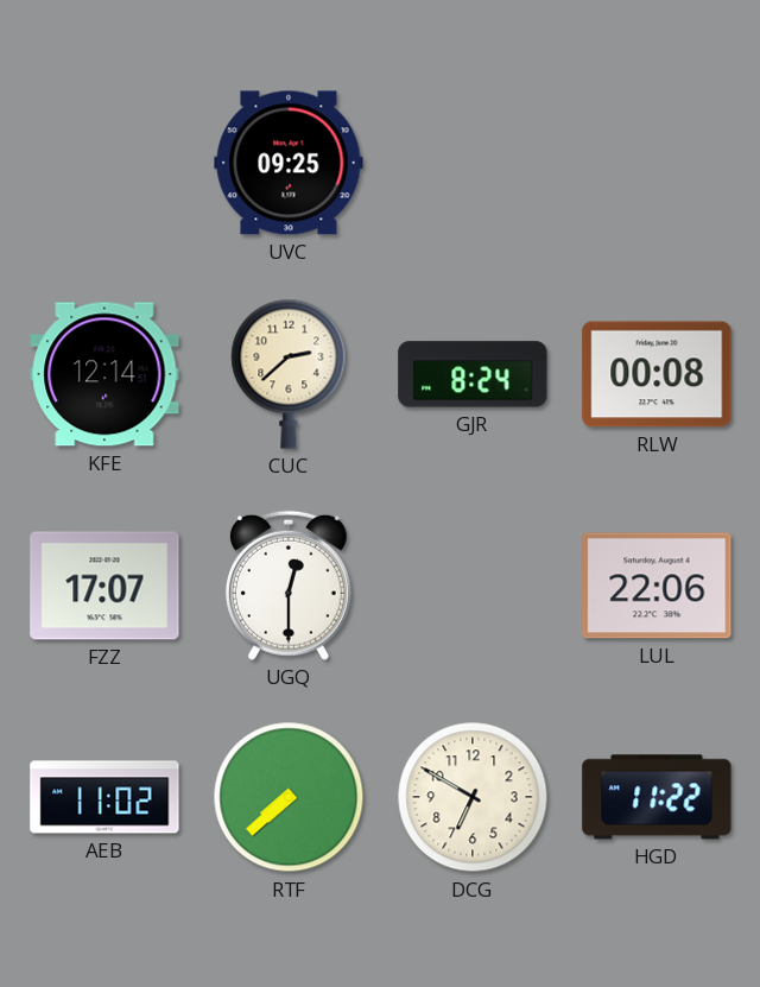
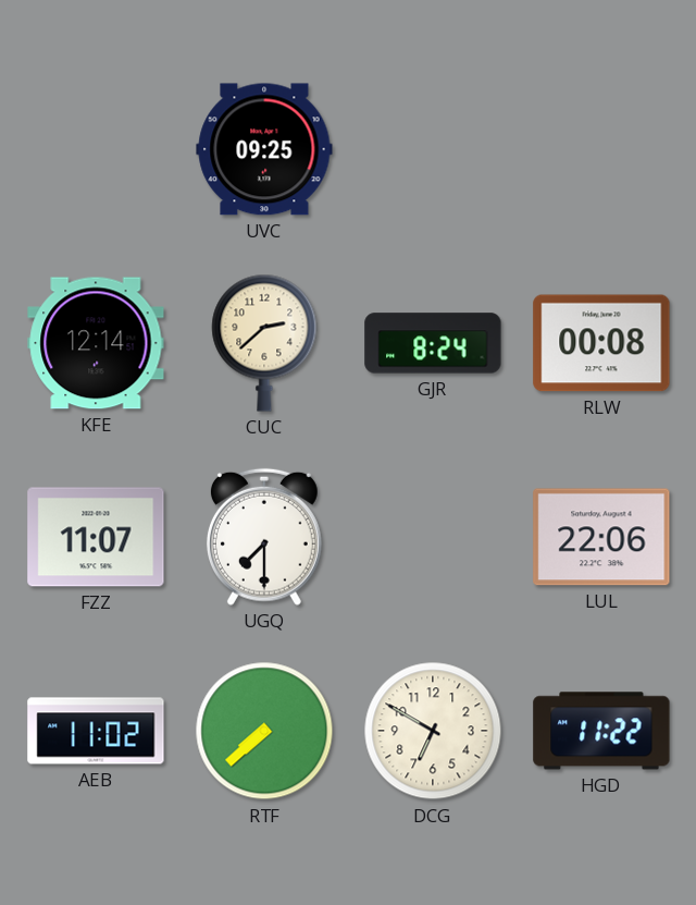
FZZ: 17:07 -> 11:07 (96, 537)
UGQ: 12:30 -> 7:30 (264, 537)
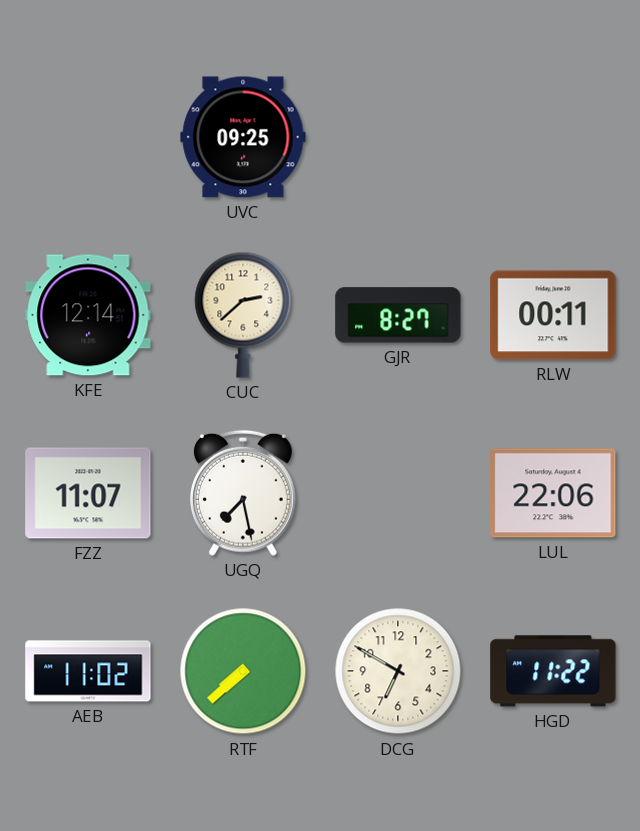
GJR: 8:24 -> 8:27 (398, 315)
RLW: 00:08 -> 00:11 (553, 315)
UGQ: 7:30 -> 7:28 (243, 493)
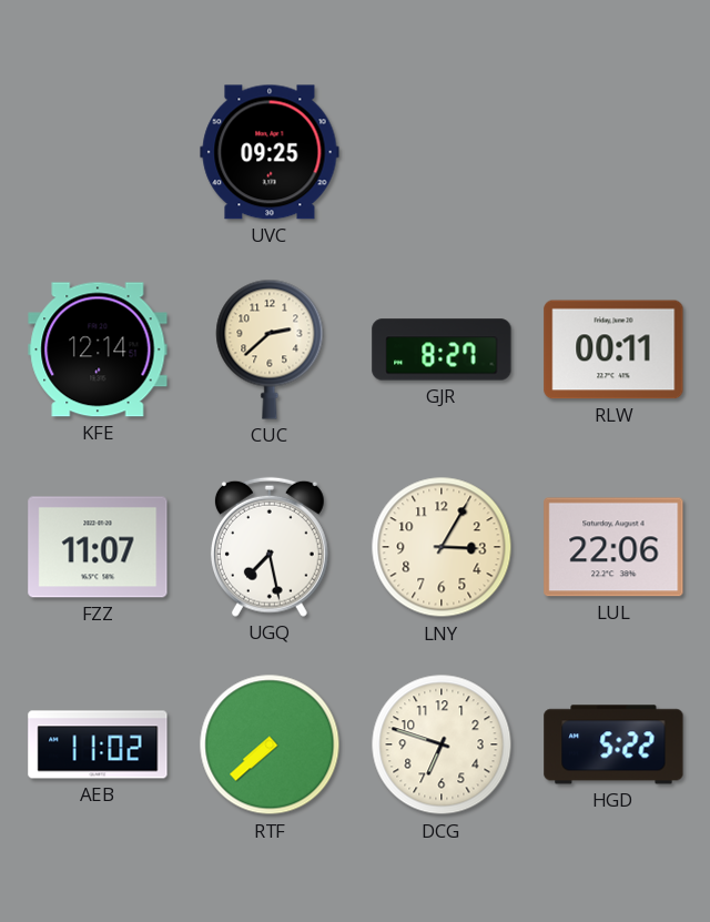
LNY: none -> 3:05 (442, 547)
DCG: 6:50 -> 6:48 (442, 744)
HGD: 11:22 -> 5:22 (613, 744)
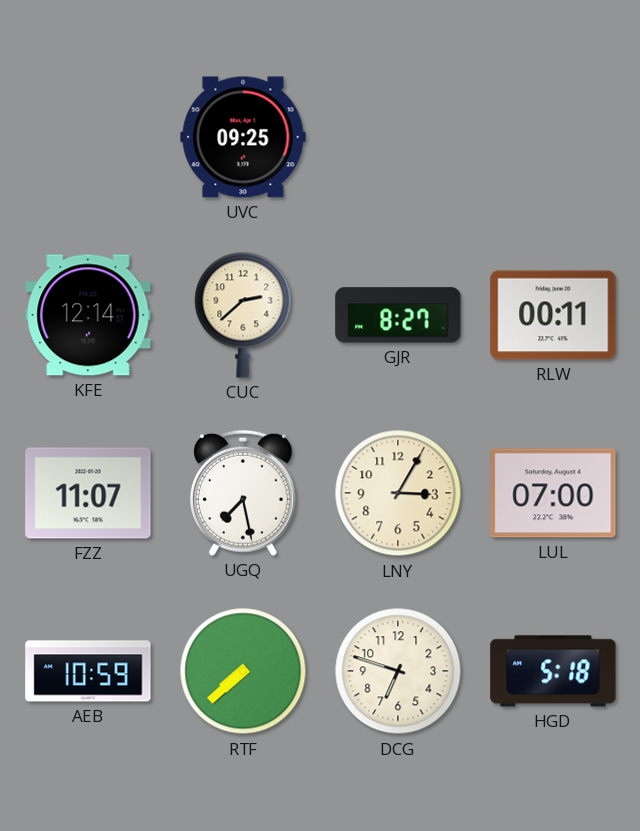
LUL: 22:06 -> 07:00 (553, 493)
AEB: 11:02 -> 10:59 (88, 671)
HGD: 5:22 -> 5:18 (553, 671)
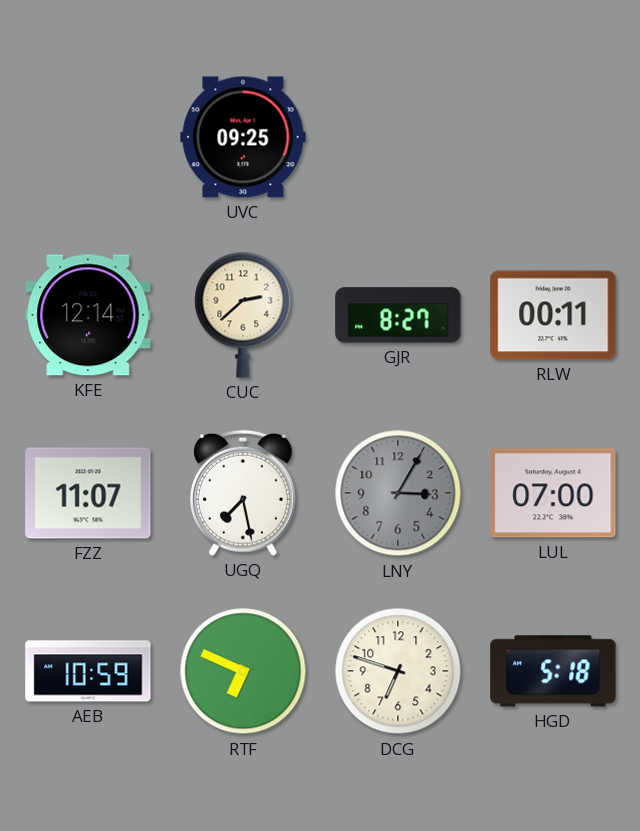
LNY dial: cream -> grey (398, 493)
RTF: 7:38 -> 6:49 (243, 671)
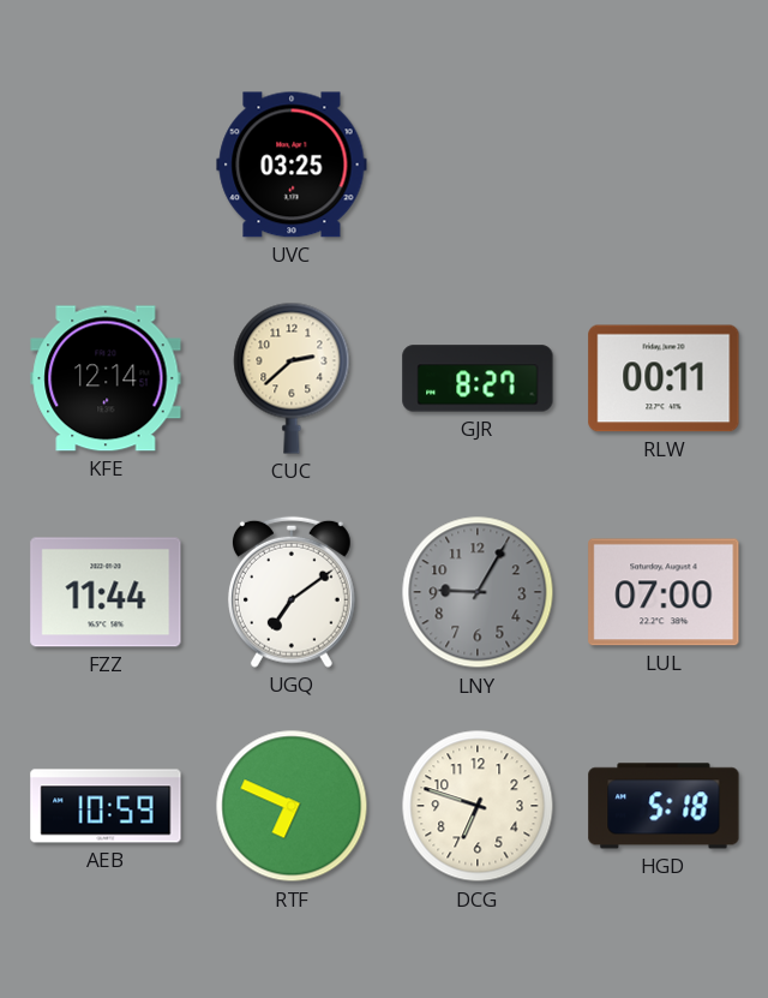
UVC: 09:25 -> 03:25 (292, 165)
FZZ: 11:07 -> 11:44 (106, 592)
UGQ: 7:28 -> 7:09 (292, 592)
LNY: 3:05 -> 9:05 (478, 592)
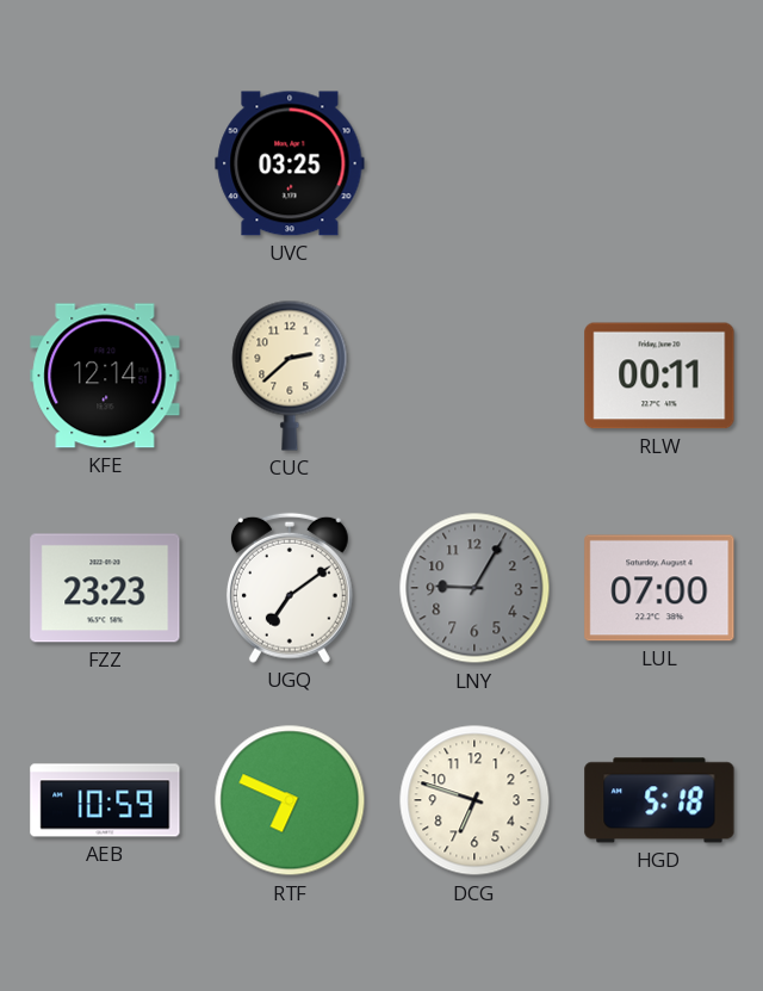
GJR: 8:27 -> none (478, 378)
FZZ: 11:44 -> 23:23 (105, 588)
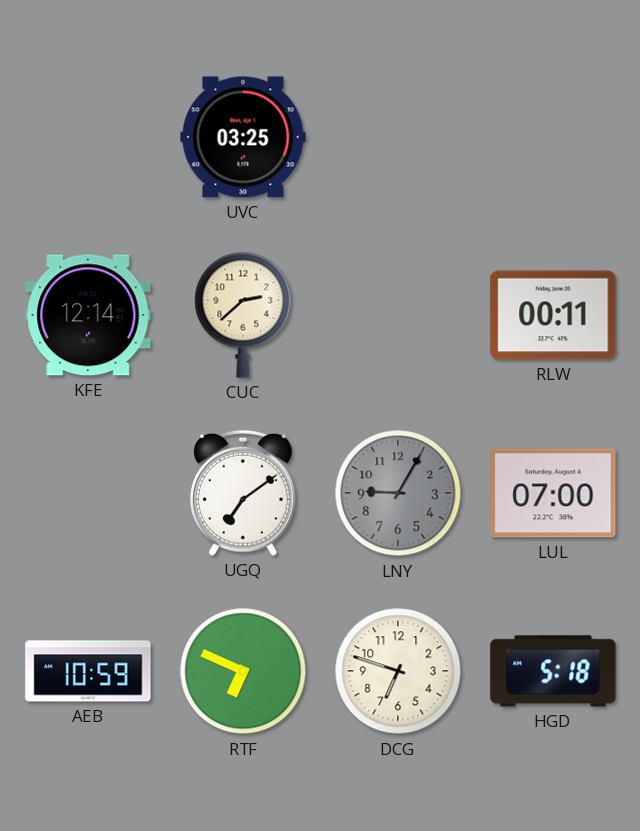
FZZ: 23:23 -> none (105, 588)
